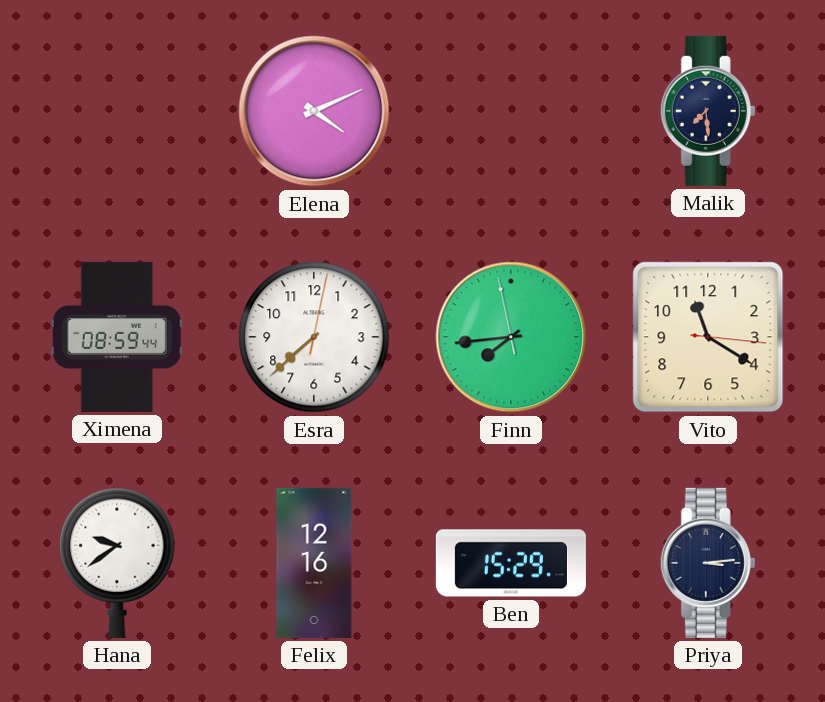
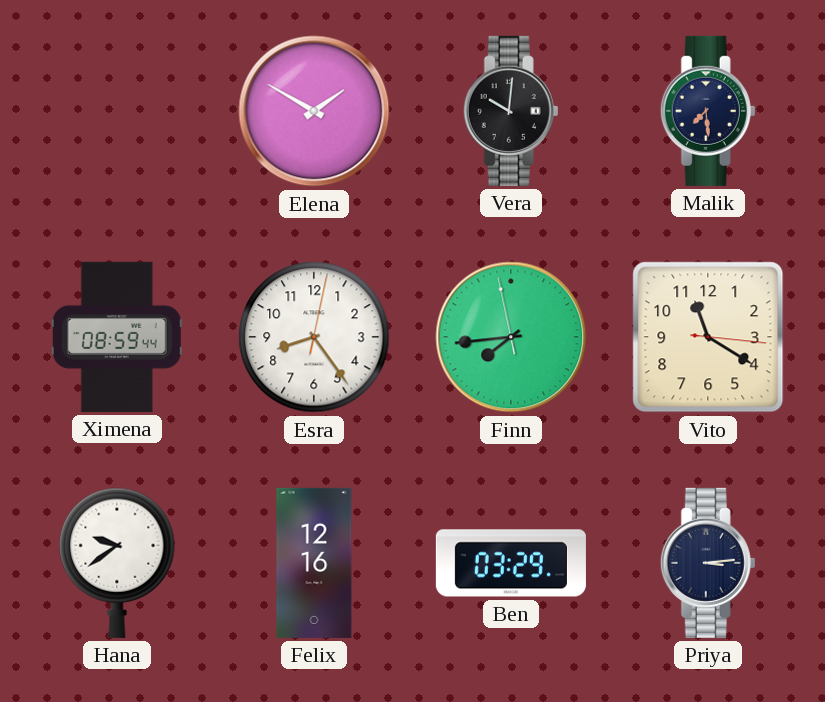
Elena: 4:11 -> 1:50 (314, 111)
Vera: none -> 10:01 (511, 111)
Esra: 7:38 -> 8:24 (314, 337)
Ben: 15:29 -> 03:29 (511, 563)
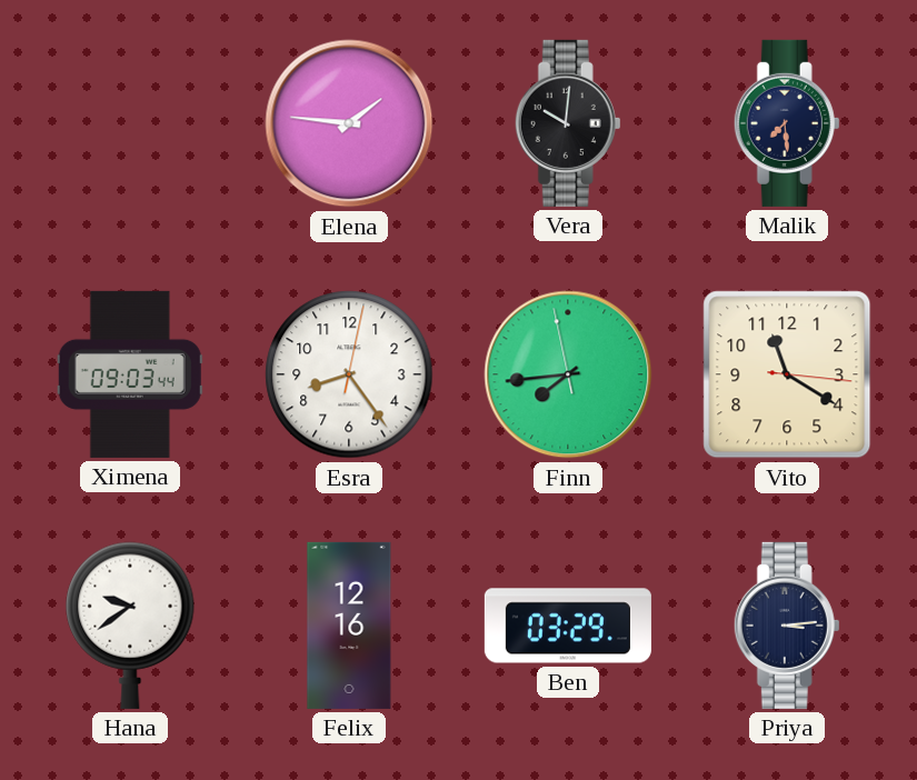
Elena: 1:50 -> 1:46 (349, 123)
Ximena: 08:59 -> 09:03 (130, 374)
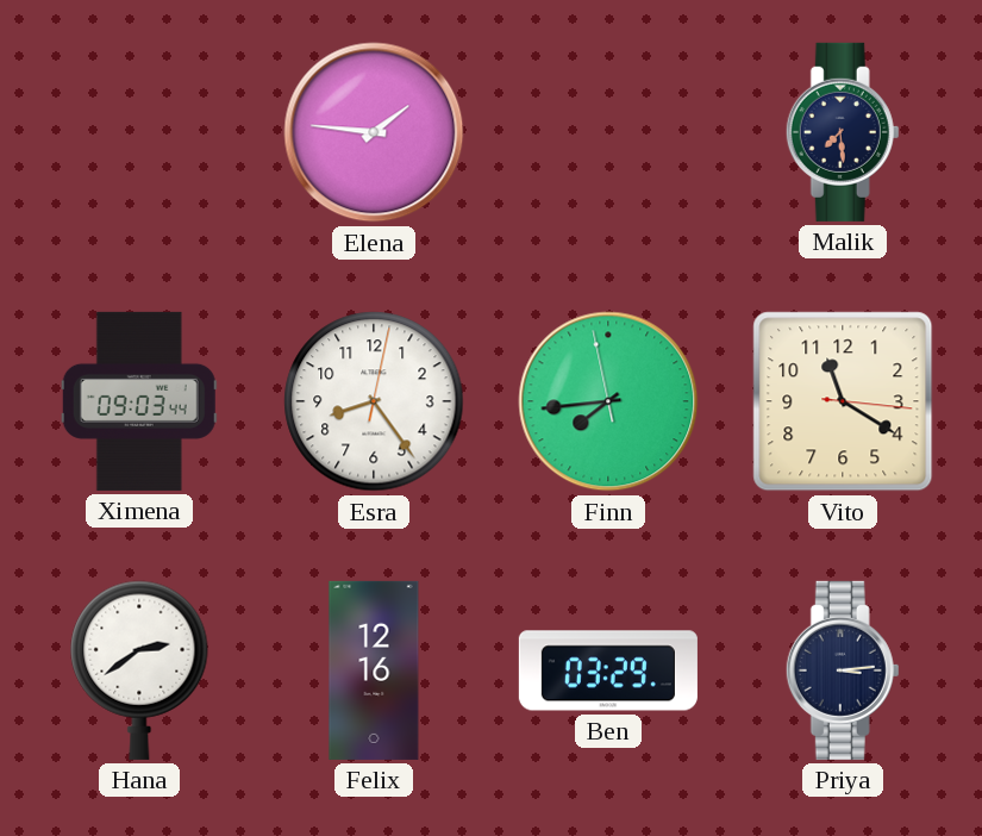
Vera: 10:01 -> none (568, 123)
Hana: 9:39 -> 2:39 (139, 670)
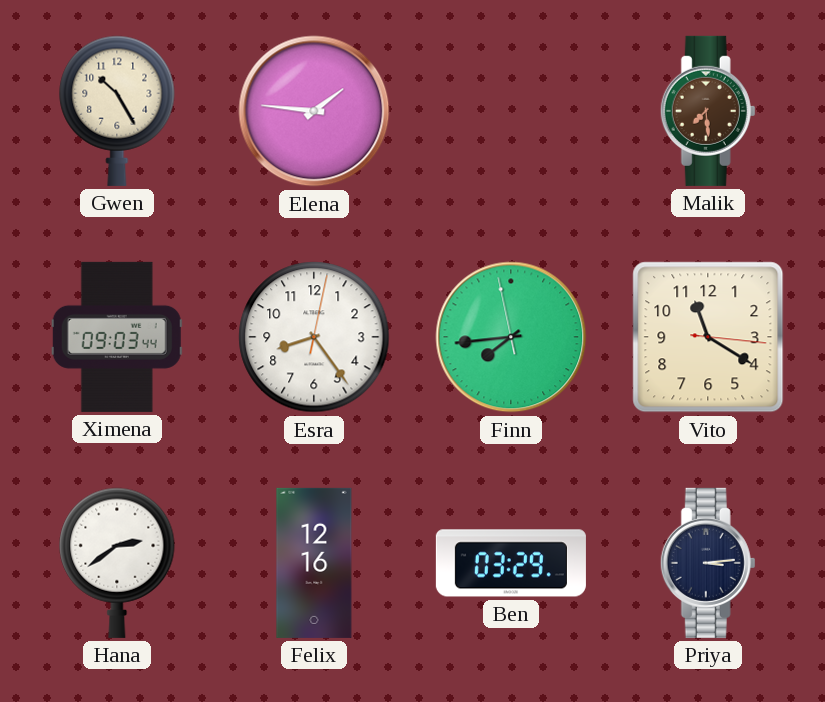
Gwen: none -> 10:25 (117, 111)
Malik dial: navy -> brown (708, 111)
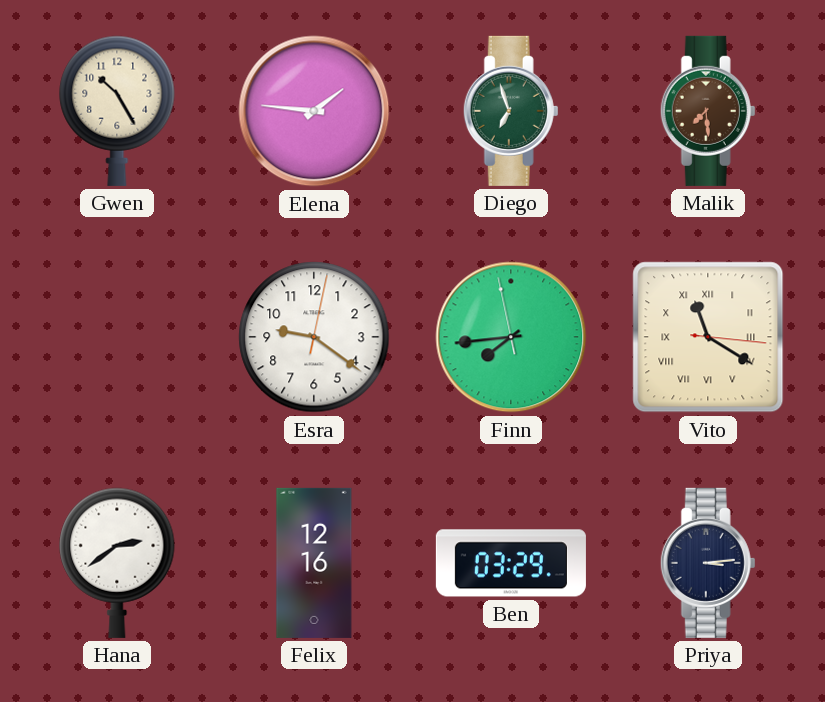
Diego: none -> 6:57 (511, 111)
Ximena: 09:03 -> none (117, 337)
Esra: 8:24 -> 9:21 (314, 337)
Vito numerals: Arabic -> Roman (708, 337)
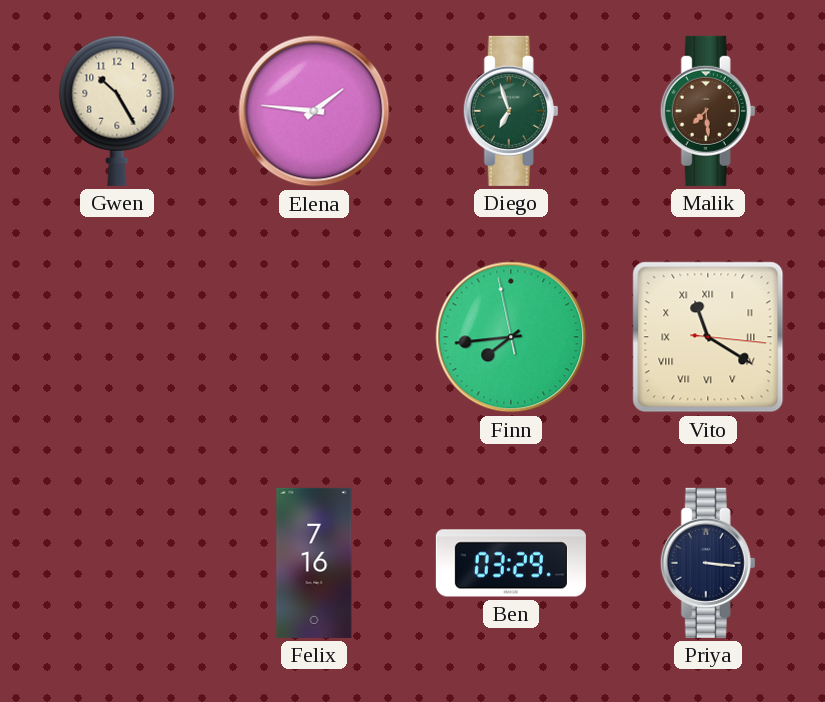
Esra: 9:21 -> none (314, 337)
Hana: 2:39 -> none (117, 563)
Felix: 12:16 -> 7:16 (314, 563)
Priya: 3:14 -> 3:16 (708, 563)
